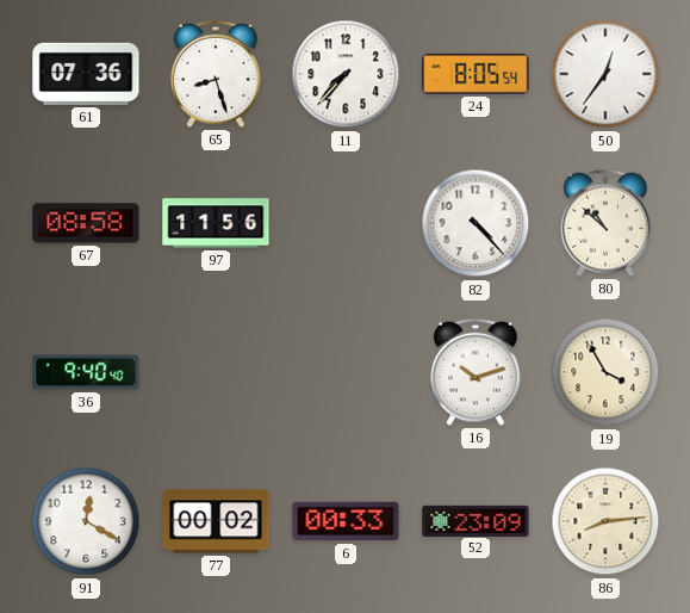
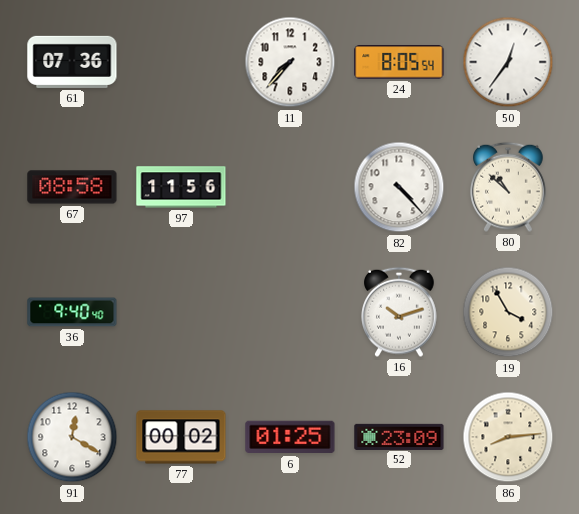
65: 8:27 -> none (217, 74)
6: 00:33 -> 01:25 (290, 437)
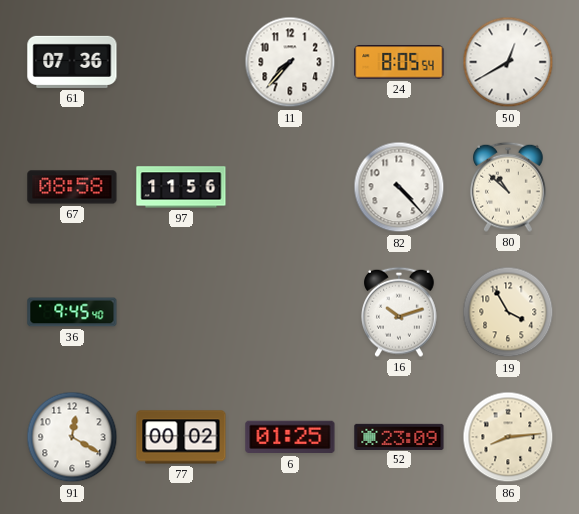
50: 12:36 -> 12:40 (508, 62)
36: 9:40 -> 9:45 (72, 312)
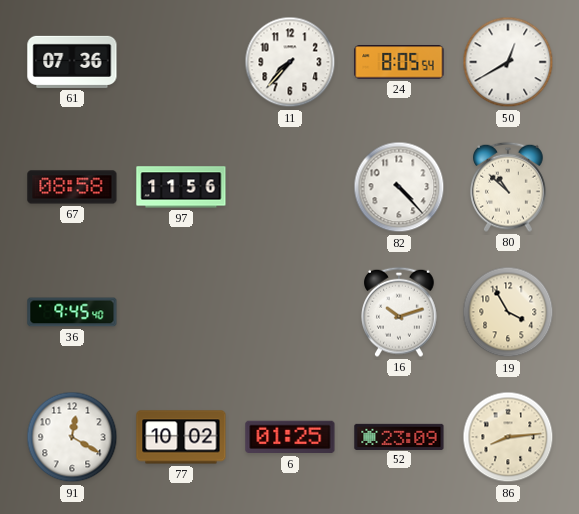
77: 00:02 -> 10:02 (181, 437)
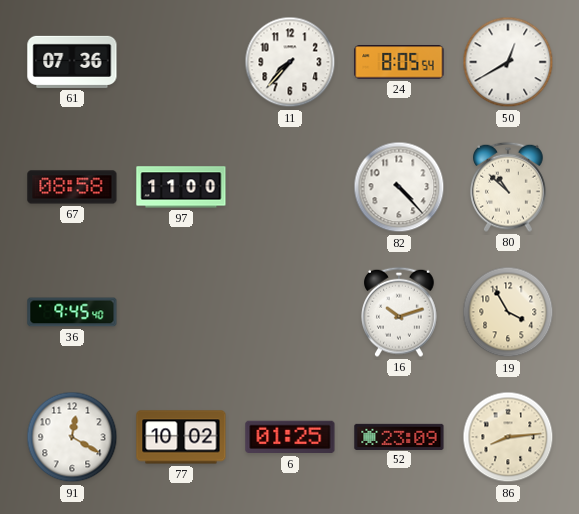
97: 11:56 -> 11:00 (181, 187)
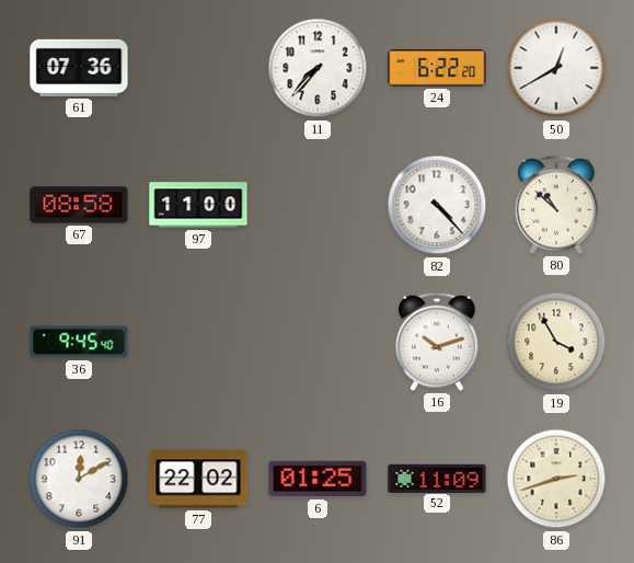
24: 8:05 -> 6:22 (437, 68)
91: 12:20 -> 12:10 (79, 479)
77: 10:02 -> 22:02 (198, 479)
52: 23:09 -> 11:09 (437, 478)
86: 8:14 -> 2:42 (556, 479)
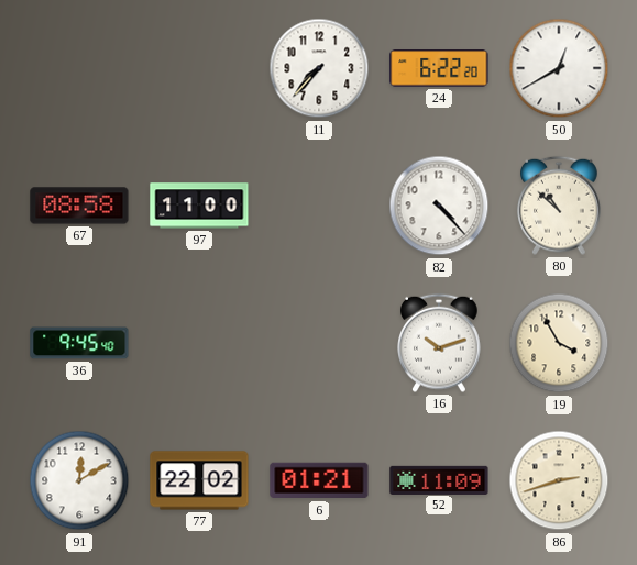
61: 07:36 -> none (79, 68)
6: 01:25 -> 01:21 (319, 480)
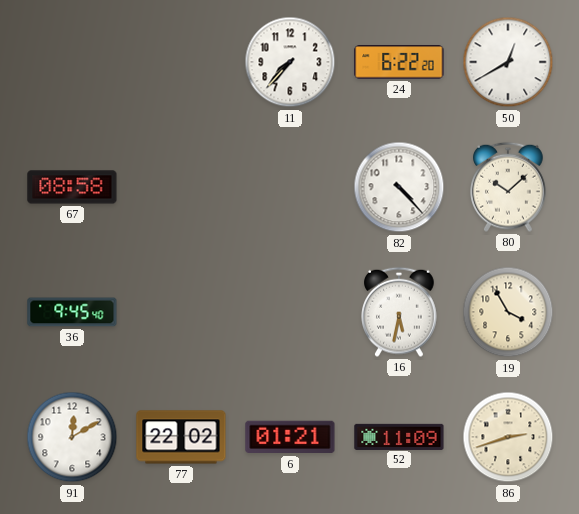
97: 11:00 -> none (199, 206)
80: 10:52 -> 10:08 (509, 187)
16: 10:12 -> 5:32 (400, 312)
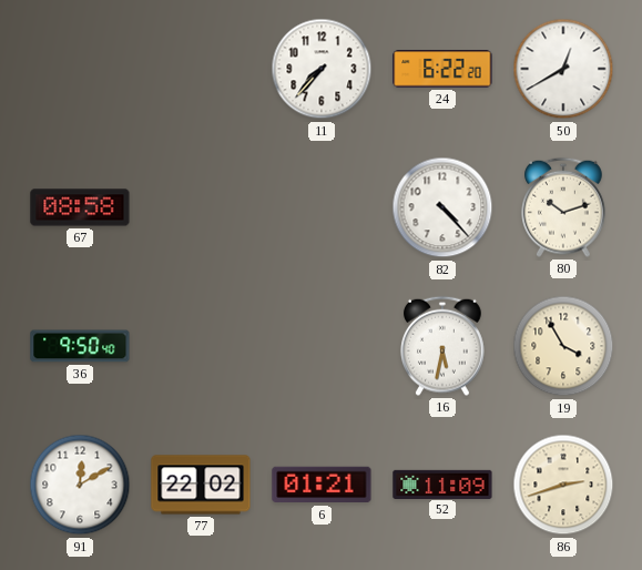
80: 10:08 -> 10:12 (564, 207)
36: 9:45 -> 9:50 (80, 346)
